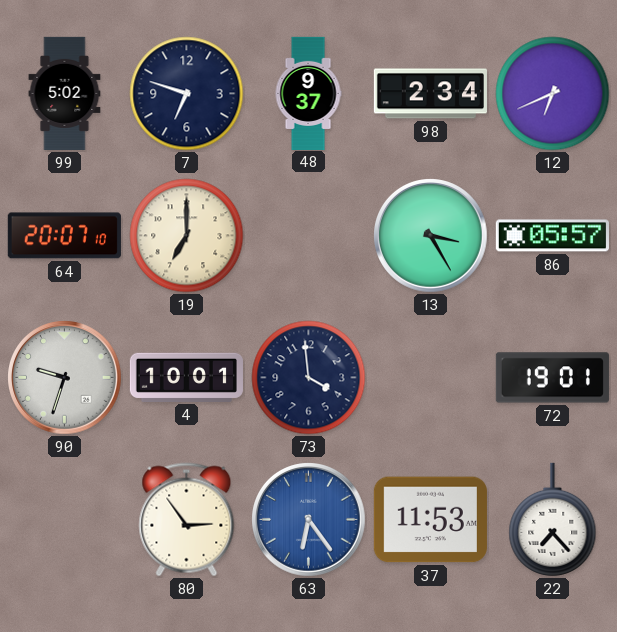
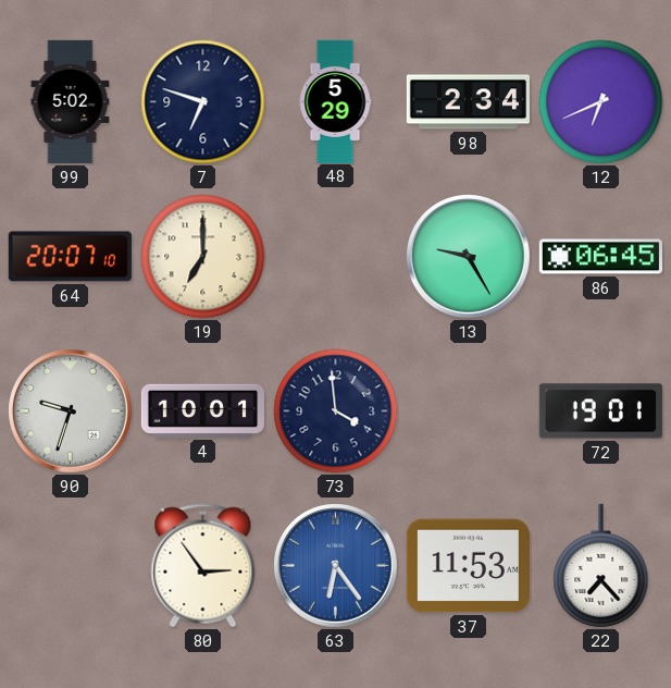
48: 9:37 -> 5:29 (335, 101)
13: 3:25 -> 9:25 (469, 257)
86: 05:57 -> 06:45 (600, 257)
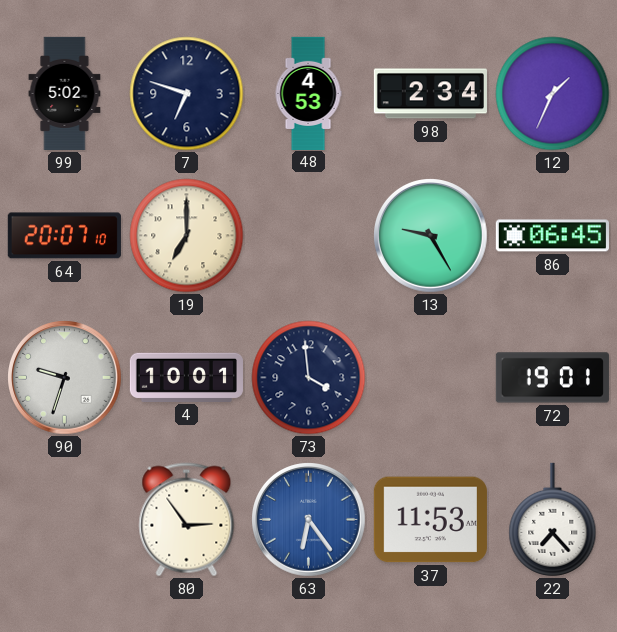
48: 5:29 -> 4:53 (308, 93)
12: 6:41 -> 1:34 (553, 94)
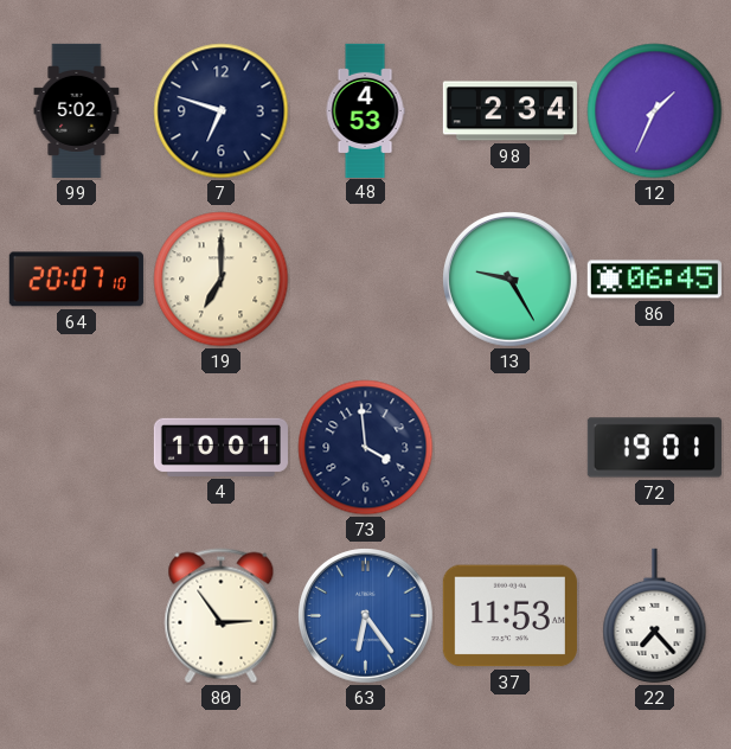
90: 9:33 -> none (65, 378)
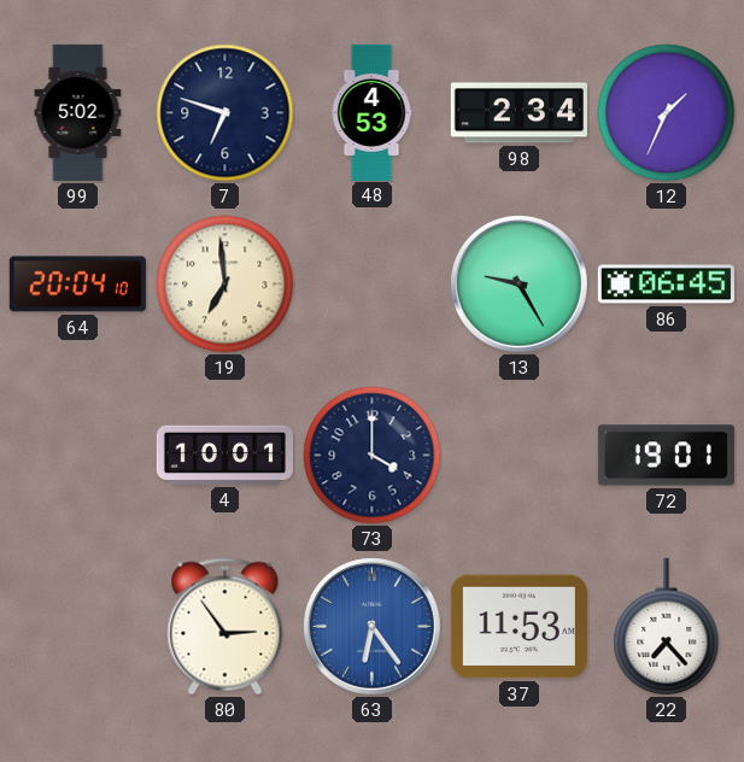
64: 20:07 -> 20:04 (77, 285)
19: 7:00 -> 6:59 (225, 285)
73: 3:59 -> 4:00 (373, 456)
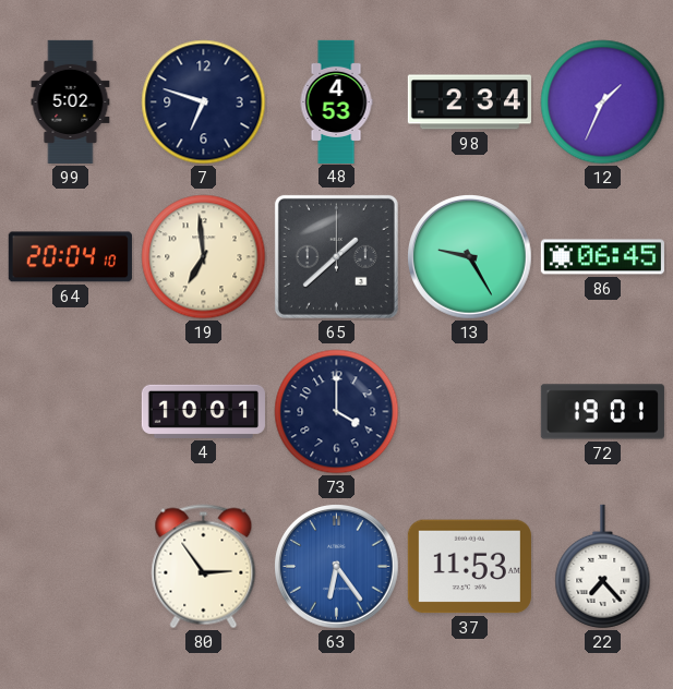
65: none -> 1:38 (336, 256)
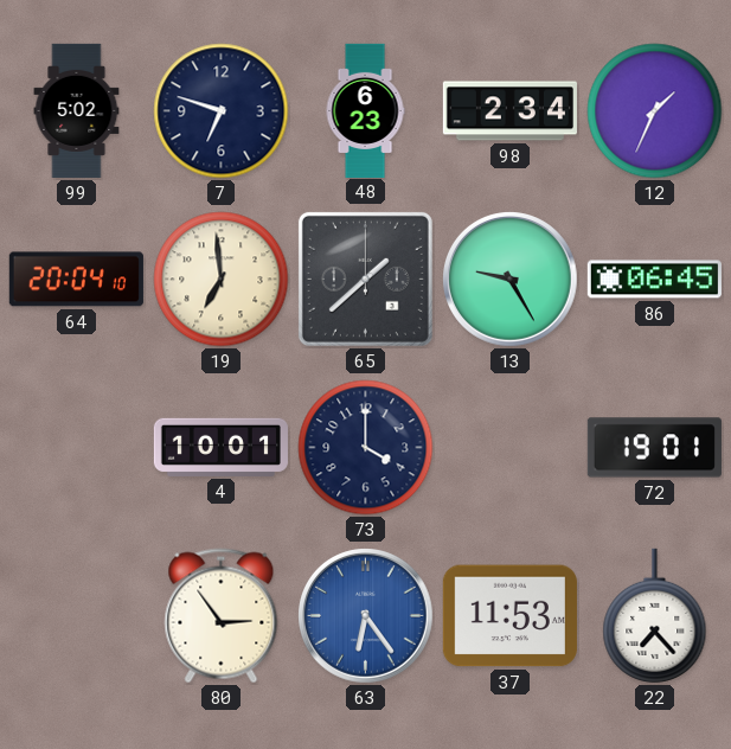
48: 4:53 -> 6:23 (365, 110)
